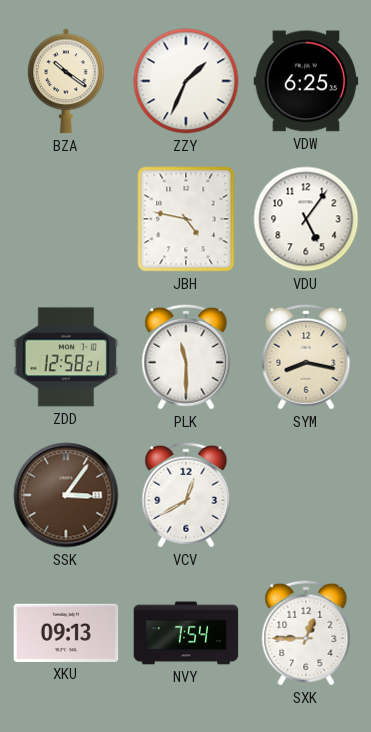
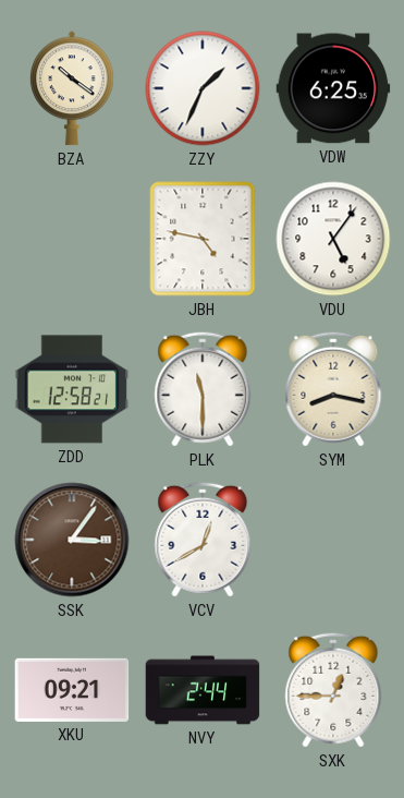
XKU: 09:13 -> 09:21 (72, 690)
NVY: 7:54 -> 2:44 (203, 690)
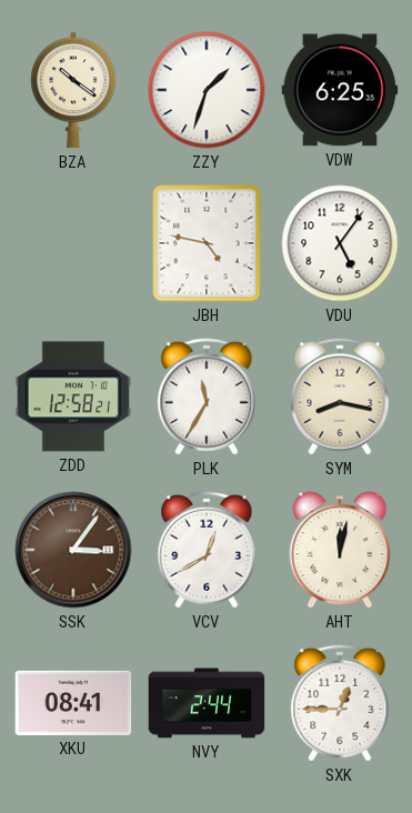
ZZY: 1:34 -> 1:33 (207, 90)
PLK: 11:30 -> 11:35 (207, 397)
AHT: none -> 12:02 (340, 550)
XKU: 09:21 -> 08:41 (73, 703)
